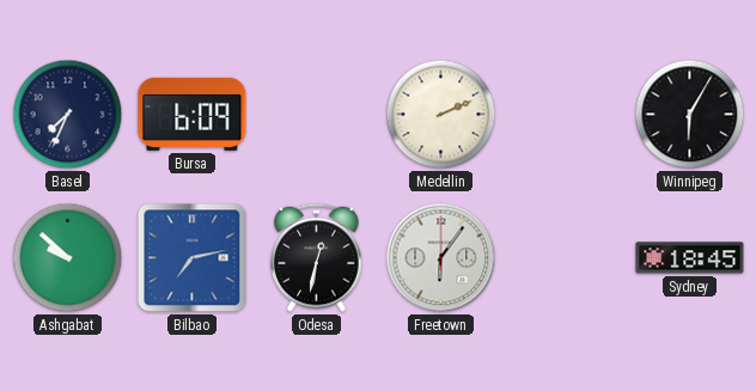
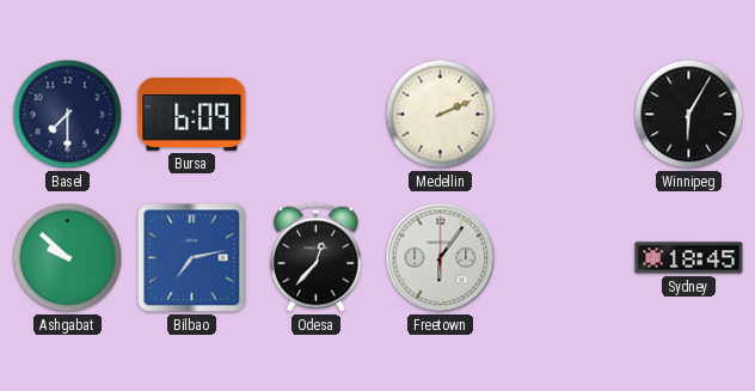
Basel: 7:34 -> 7:30 (68, 115)
Odesa: 12:32 -> 12:37 (317, 257)
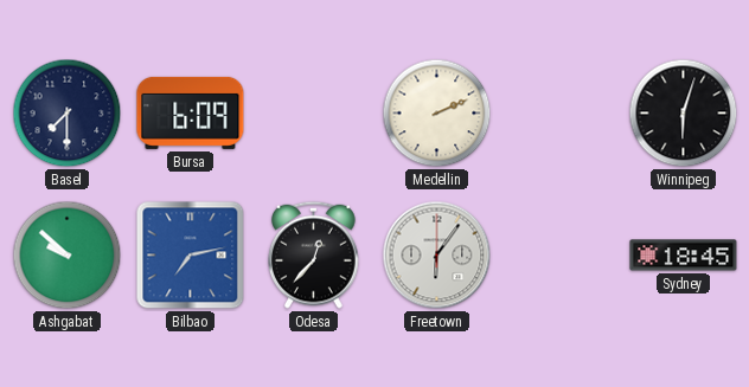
Winnipeg: 6:05 -> 6:03 (684, 114)
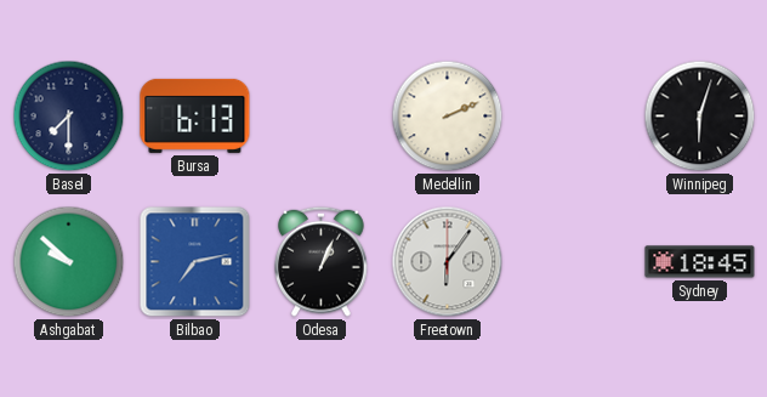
Bursa: 6:09 -> 6:13 (195, 115)
Odesa: 12:37 -> 1:04 (322, 261)
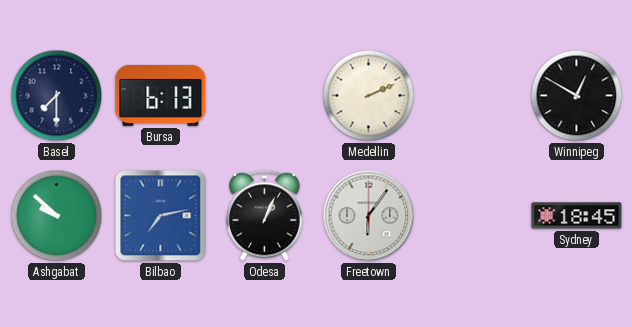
Winnipeg: 6:03 -> 12:50 (577, 96)
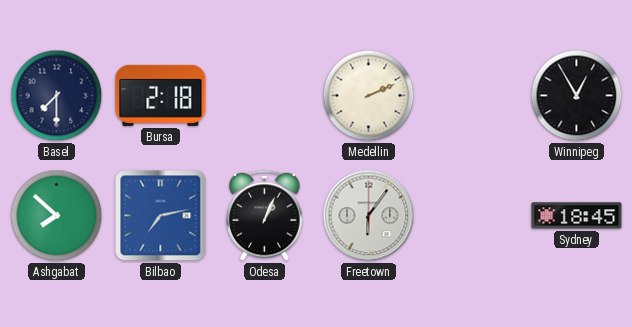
Bursa: 6:13 -> 2:18 (161, 95)
Winnipeg: 12:50 -> 12:55 (577, 96)
Ashgabat: 9:52 -> 7:52 (57, 216)
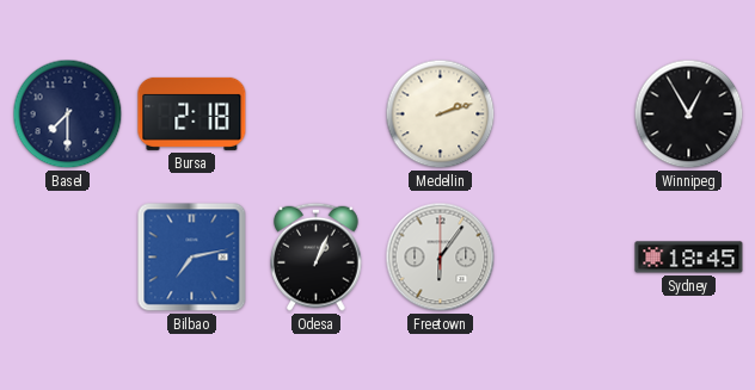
Medellin: 2:11 -> 2:12 (441, 114)
Ashgabat: 7:52 -> none (57, 216)
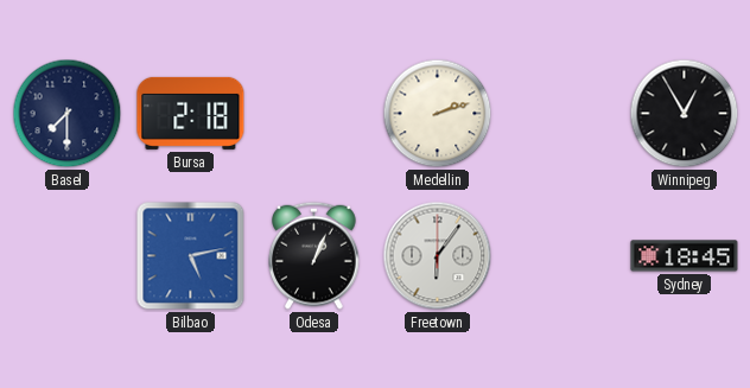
Bilbao: 7:13 -> 5:13 (191, 256)
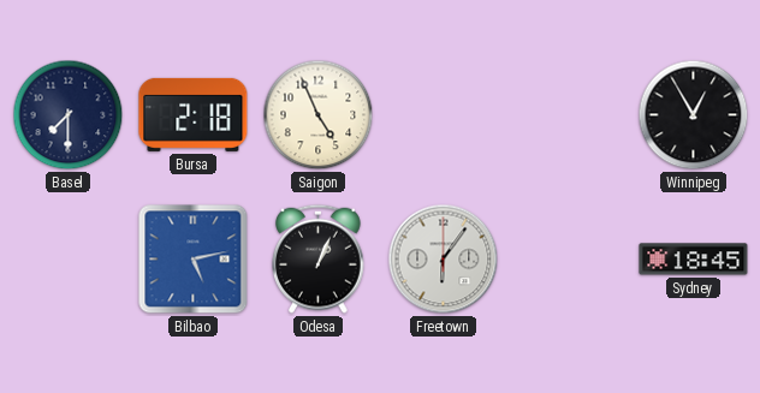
Saigon: none -> 4:56 (319, 115)
Medellin: 2:12 -> none (438, 114)
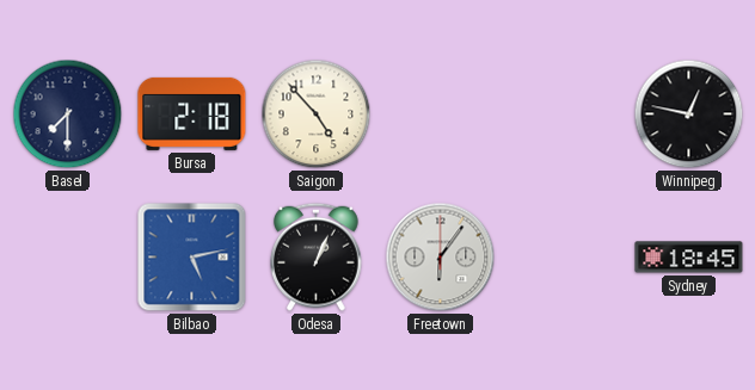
Saigon: 4:56 -> 4:53 (317, 114)
Winnipeg: 12:55 -> 12:47 (689, 114)
